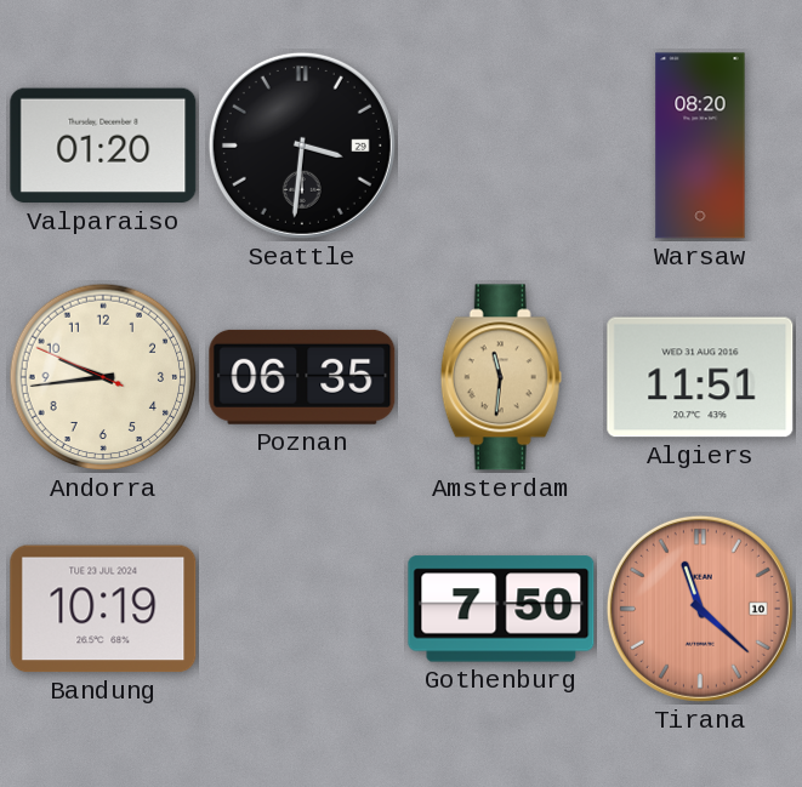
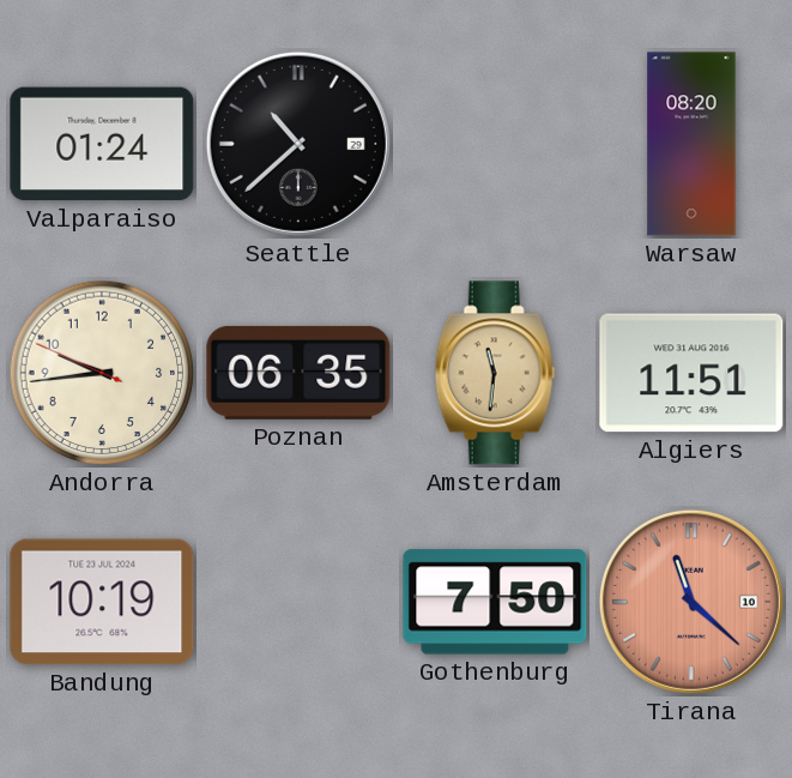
Valparaiso: 01:20 -> 01:24 (102, 144)
Seattle: 3:31 -> 10:38 (298, 144)
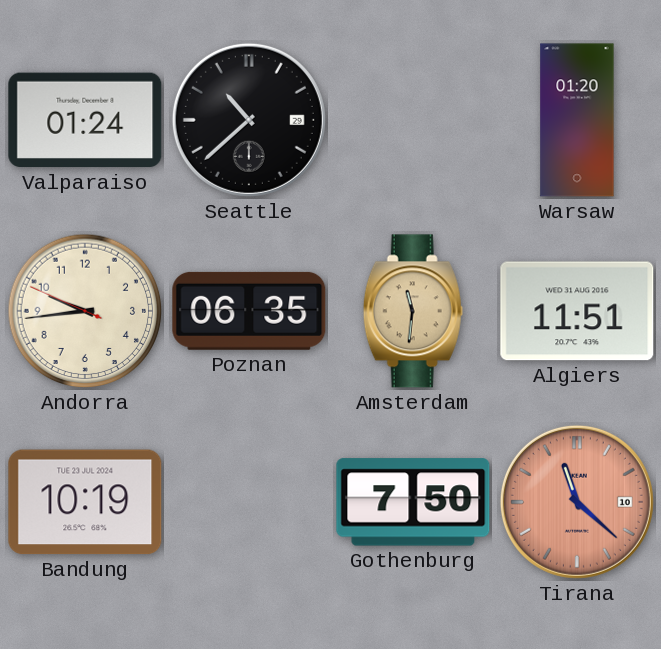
Warsaw: 08:20 -> 01:20 (577, 120)
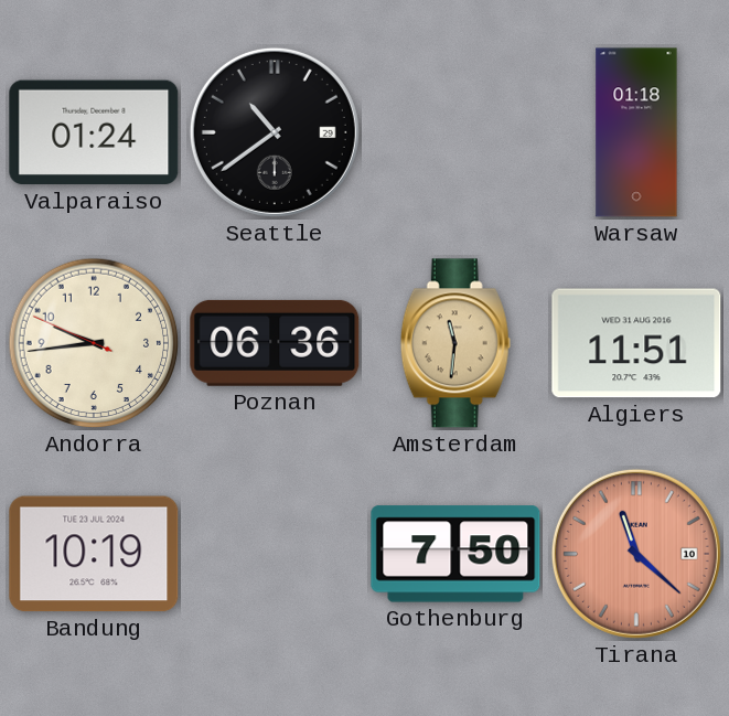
Seattle: 10:38 -> 10:39 (275, 132)
Warsaw: 01:20 -> 01:18 (636, 132)
Poznan: 06:35 -> 06:36 (275, 343)
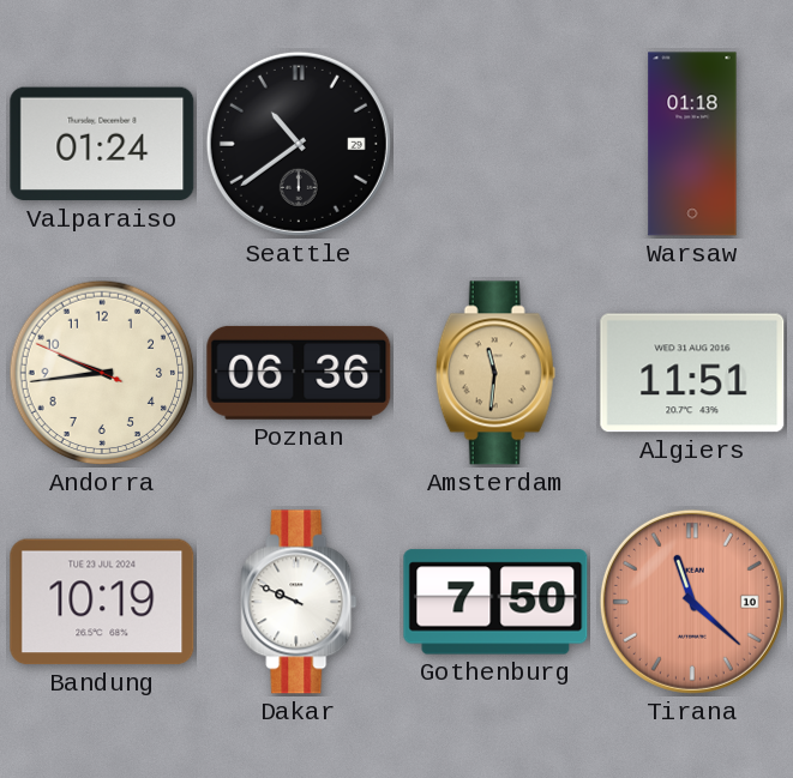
Dakar: none -> 9:49 (299, 602)
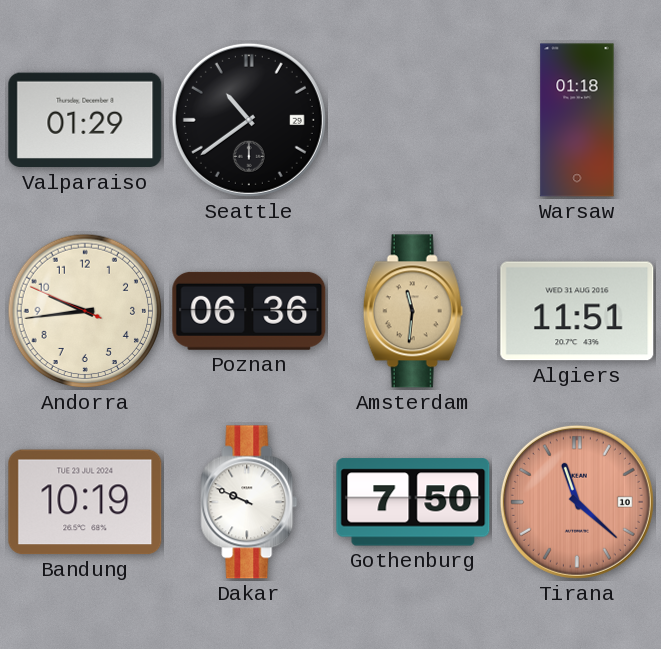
Valparaiso: 01:24 -> 01:29 (85, 120)
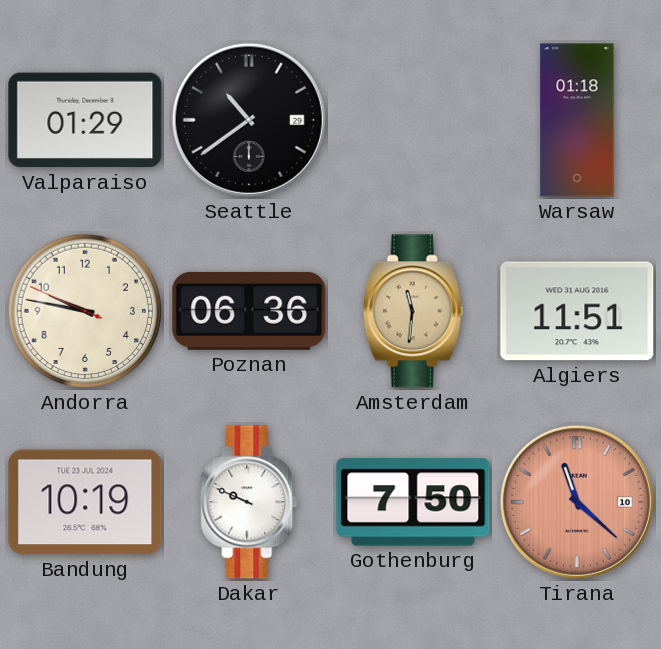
Andorra: 9:43 -> 9:46 (85, 311)
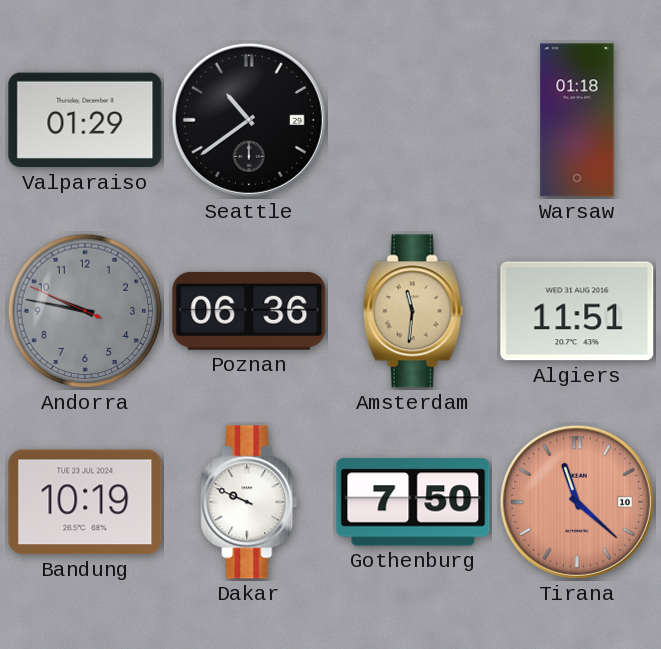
Andorra dial: cream -> grey (85, 311)
